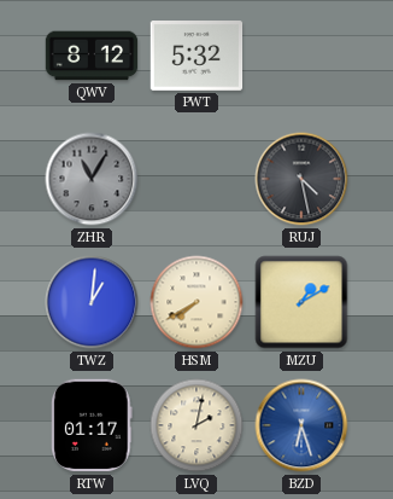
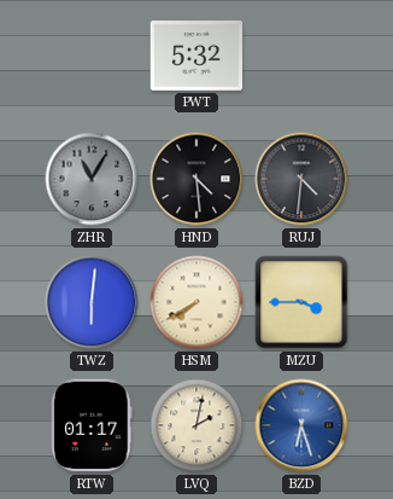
QWV: 8:12 -> none (92, 56)
HND: none -> 4:29 (196, 179)
RUJ: 4:28 -> 4:31 (301, 179)
TWZ: 1:01 -> 6:01 (92, 302)
MZU: 1:10 -> 3:45 (301, 302)
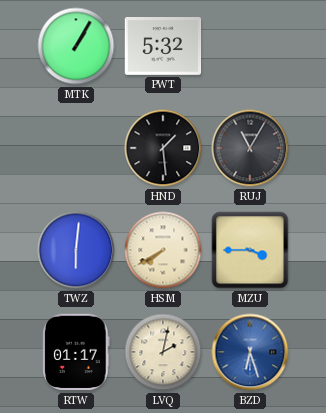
MTK: none -> 1:05 (76, 46)
ZHR: 11:05 -> none (92, 179)
HND: 4:29 -> 1:29 (163, 148)
RUJ: 4:31 -> 11:05 (250, 148)
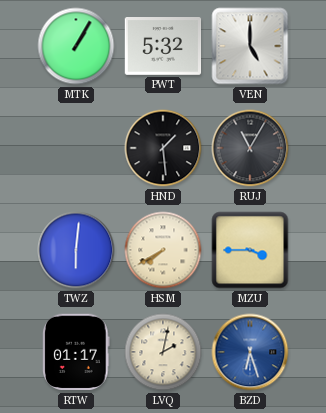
VEN: none -> 5:00 (250, 46)
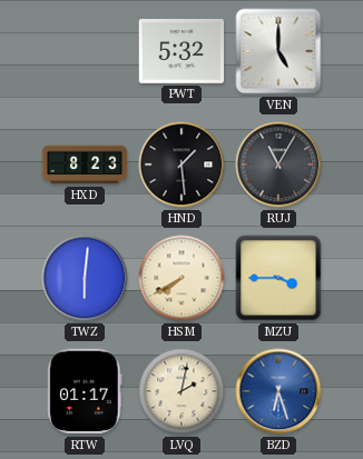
MTK: 1:05 -> none (76, 46)
HXD: none -> 8:23 (85, 164)
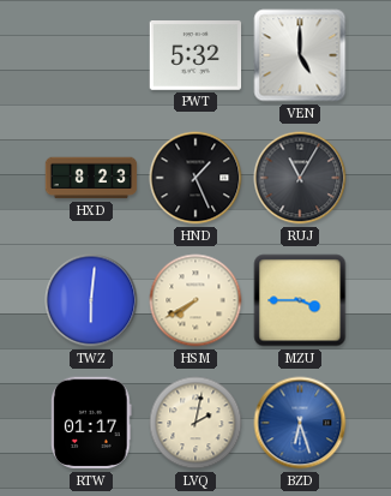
HND: 1:29 -> 1:26 (195, 178)
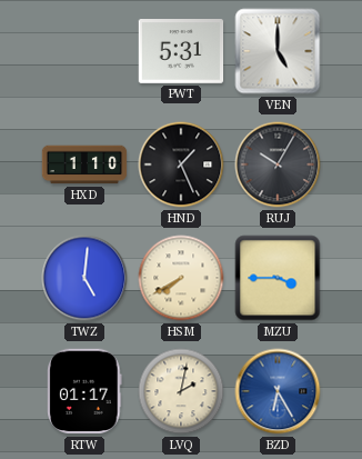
PWT: 5:32 -> 5:31 (181, 52)
HXD: 8:23 -> 1:10 (84, 164)
RUJ: 11:05 -> 10:05 (278, 164)
TWZ: 6:01 -> 5:01 (84, 278)
BZD: 6:27 -> 6:25 (278, 391)
